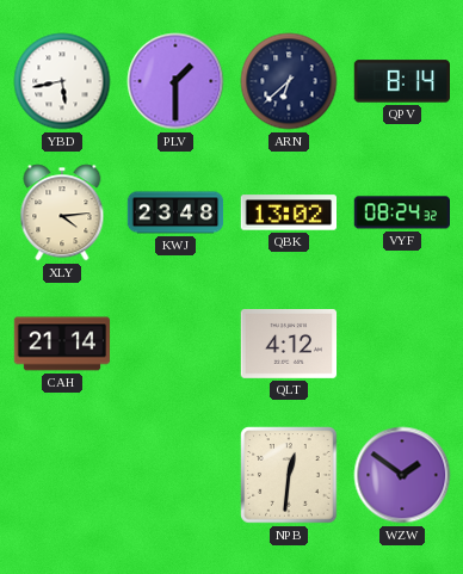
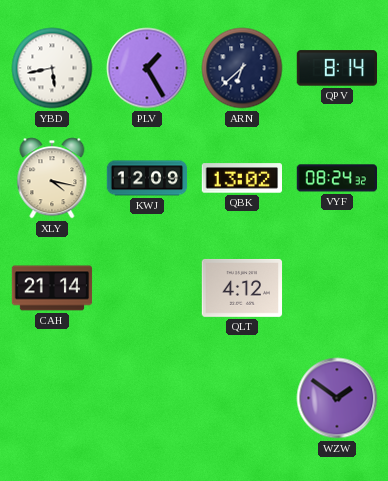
PLV: 1:30 -> 1:25 (147, 68)
XLY: 4:14 -> 4:17 (52, 178)
KWJ: 23:48 -> 12:09 (147, 178)
NPB: 12:31 -> none (289, 475)
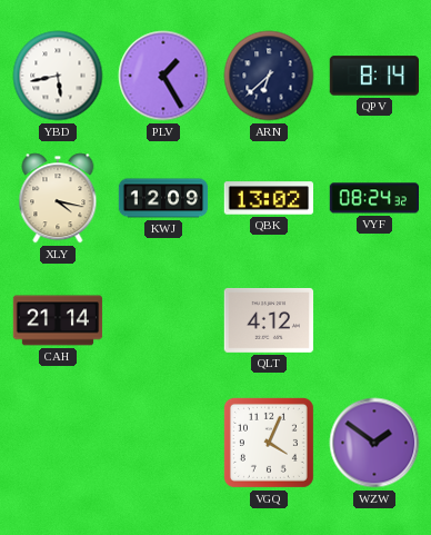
VGQ: none -> 4:04 (269, 443)
